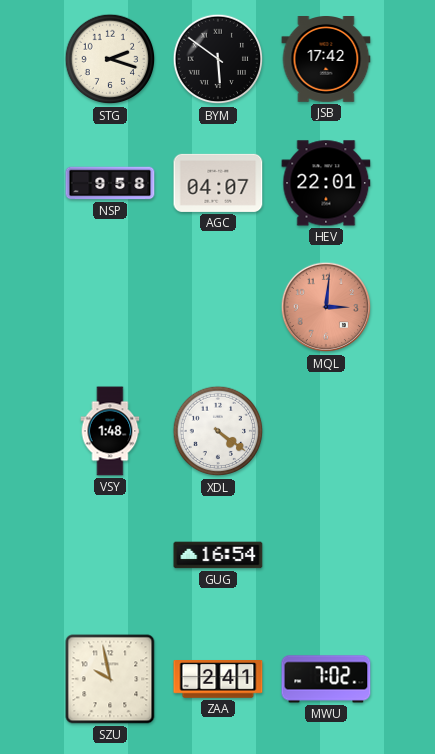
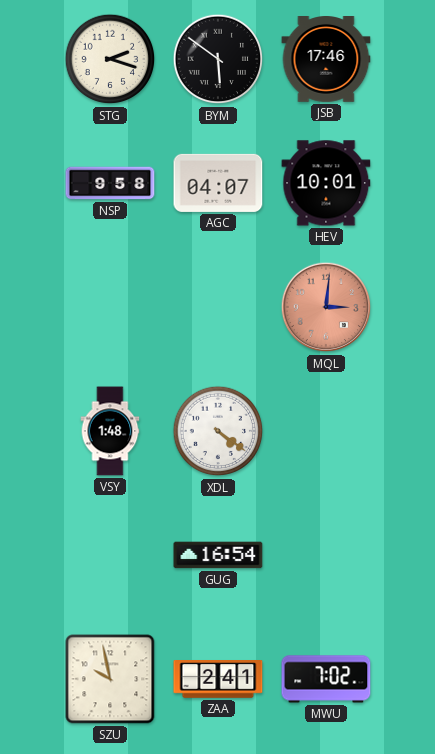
JSB: 17:42 -> 17:46 (326, 60)
HEV: 22:01 -> 10:01 (326, 183)
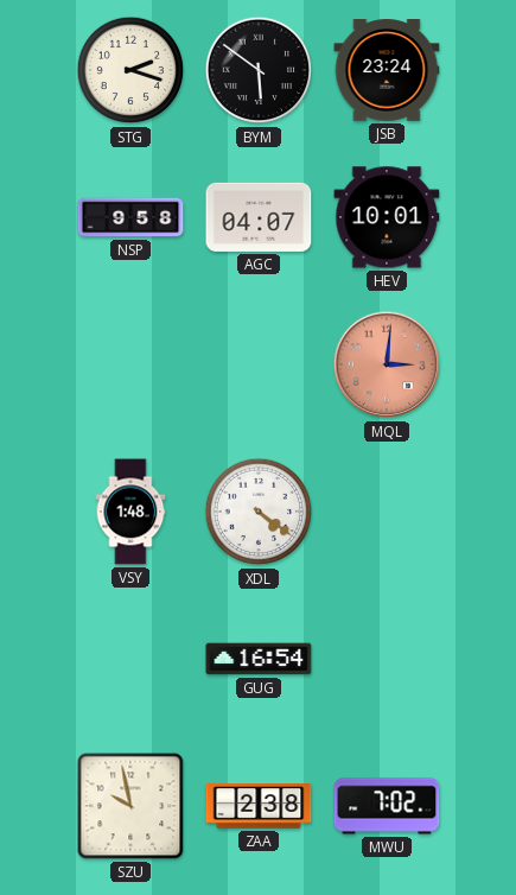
JSB: 17:46 -> 23:24 (387, 71)
ZAA: 2:41 -> 2:38 (259, 807)
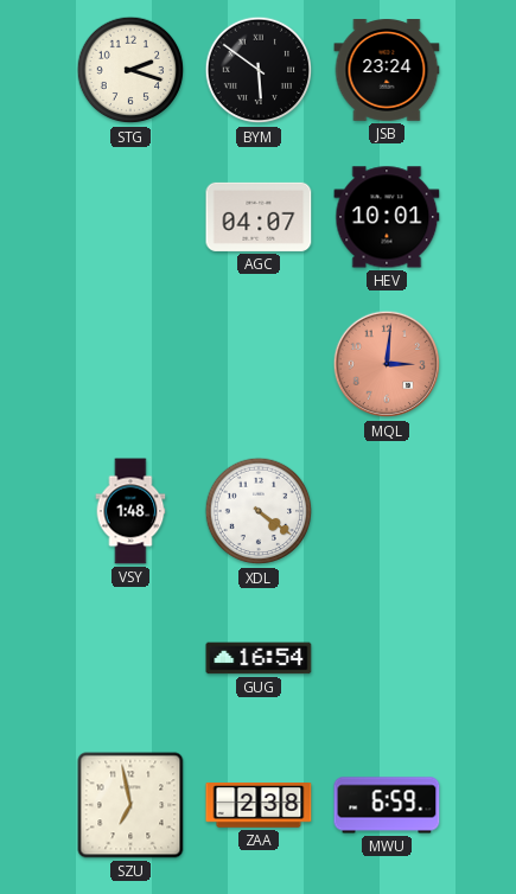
NSP: 9:58 -> none (130, 217)
SZU: 9:58 -> 6:58 (130, 805)
MWU: 7:02 -> 6:59 (387, 805)
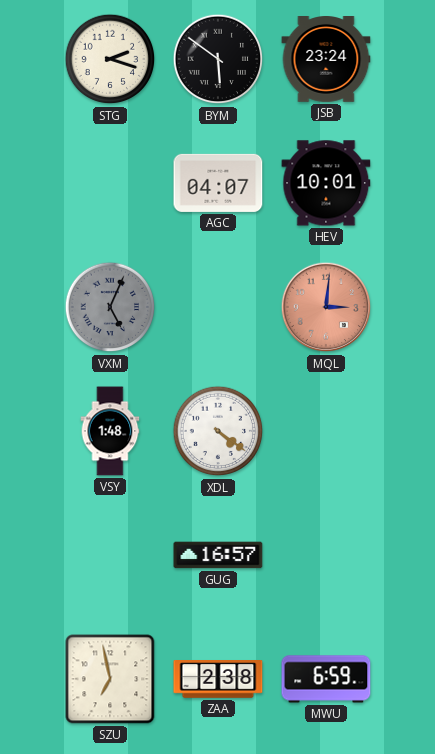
VXM: none -> 5:04 (110, 307)
GUG: 16:54 -> 16:57 (218, 555)
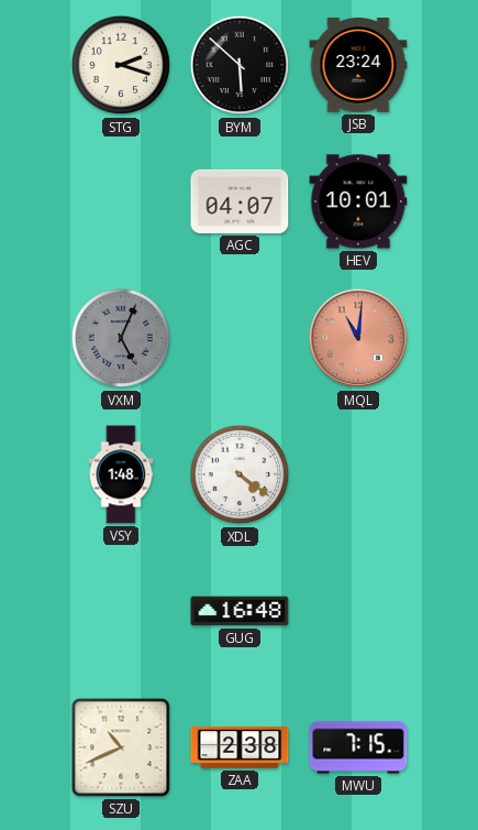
BYM: 5:51 -> 5:52 (240, 65)
MQL: 3:01 -> 11:01 (358, 338)
GUG: 16:57 -> 16:48 (240, 611)
SZU: 6:58 -> 10:41 (121, 747)
MWU: 6:59 -> 7:15 (358, 747)
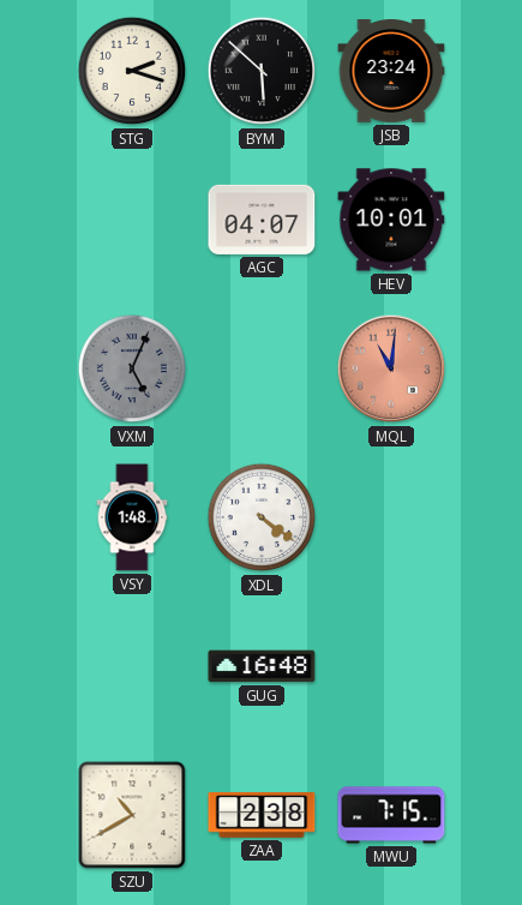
SZU: 10:41 -> 10:40 (132, 815)
